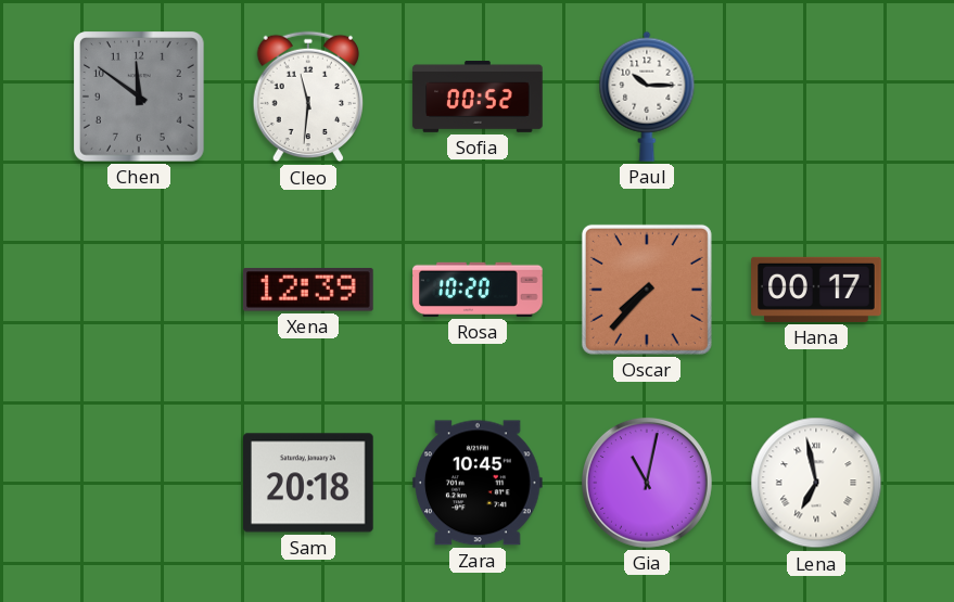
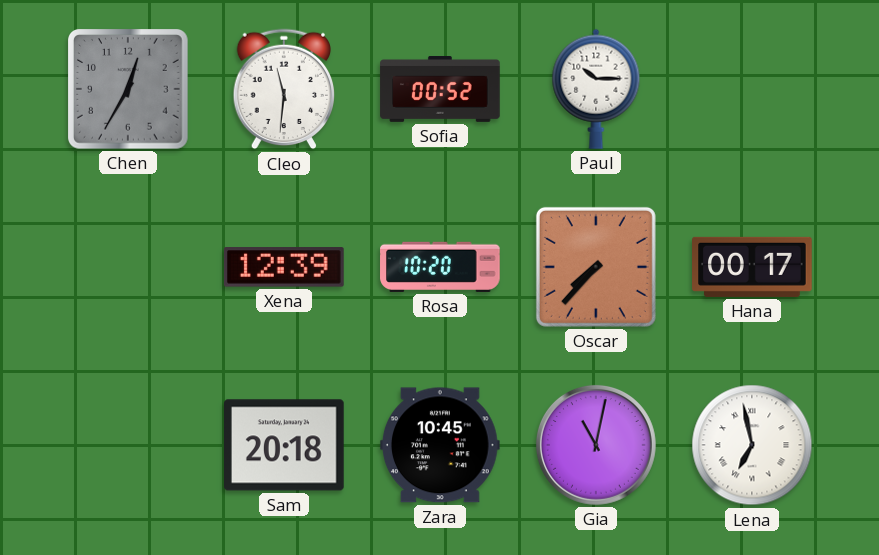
Chen: 11:51 -> 12:35 (129, 90)
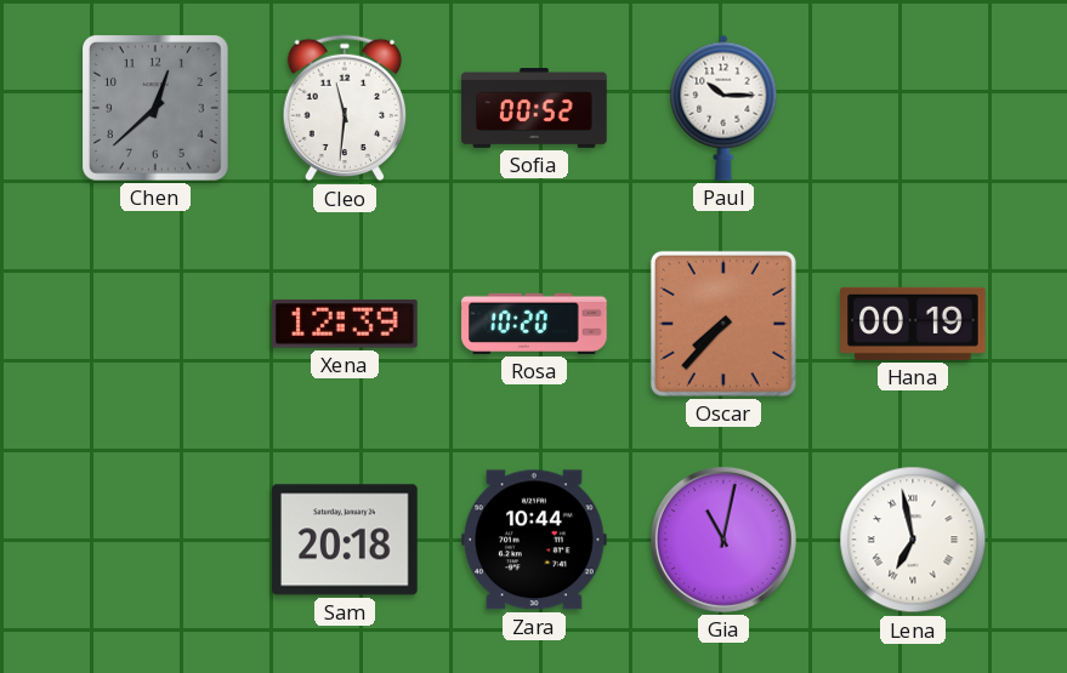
Chen: 12:35 -> 12:38 (157, 109)
Hana: 00:17 -> 00:19 (913, 324)
Zara: 10:45 -> 10:44 (535, 540)
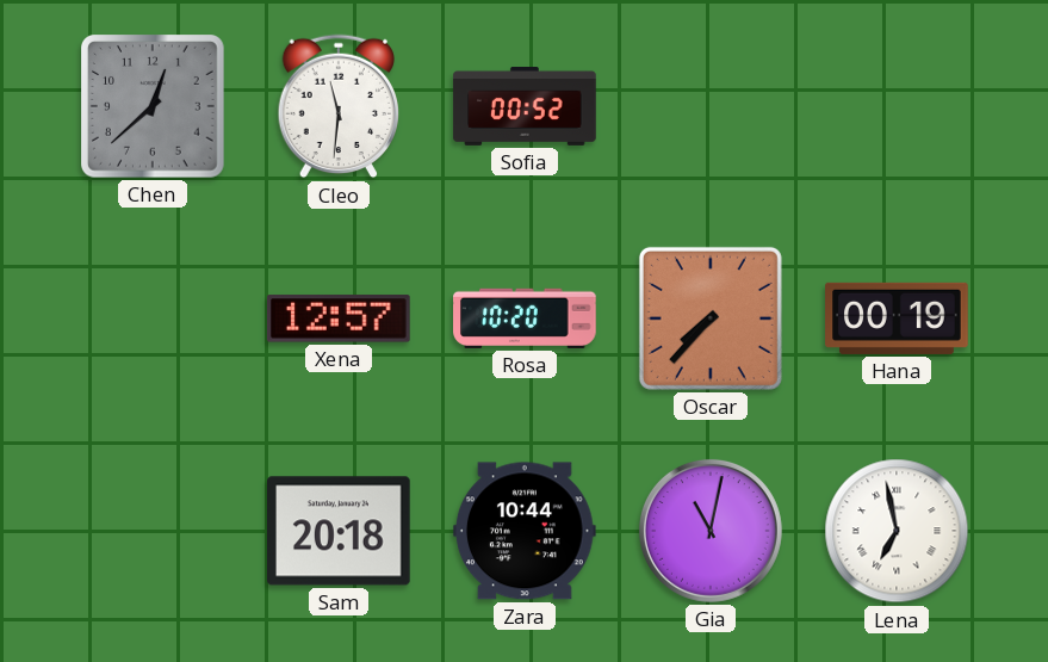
Paul: 10:15 -> none (723, 108)
Xena: 12:39 -> 12:57 (339, 318)
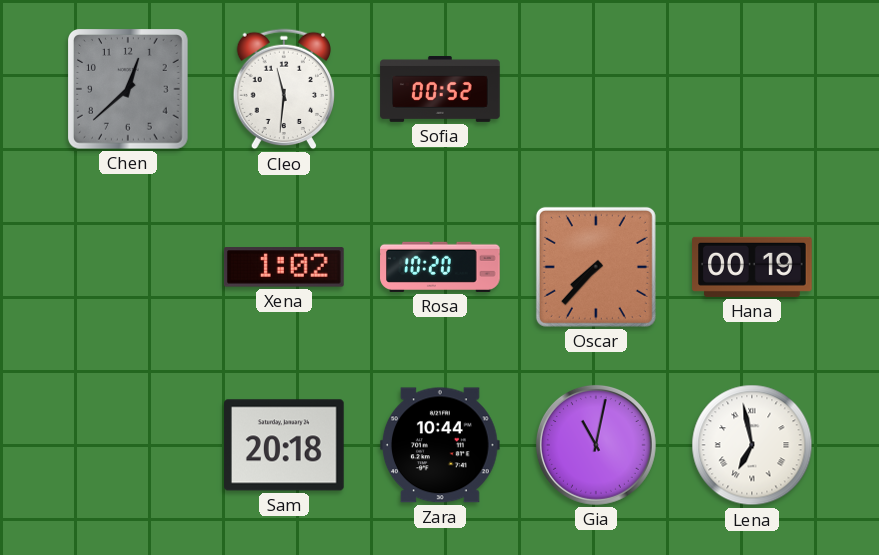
Xena: 12:57 -> 1:02 (284, 267)
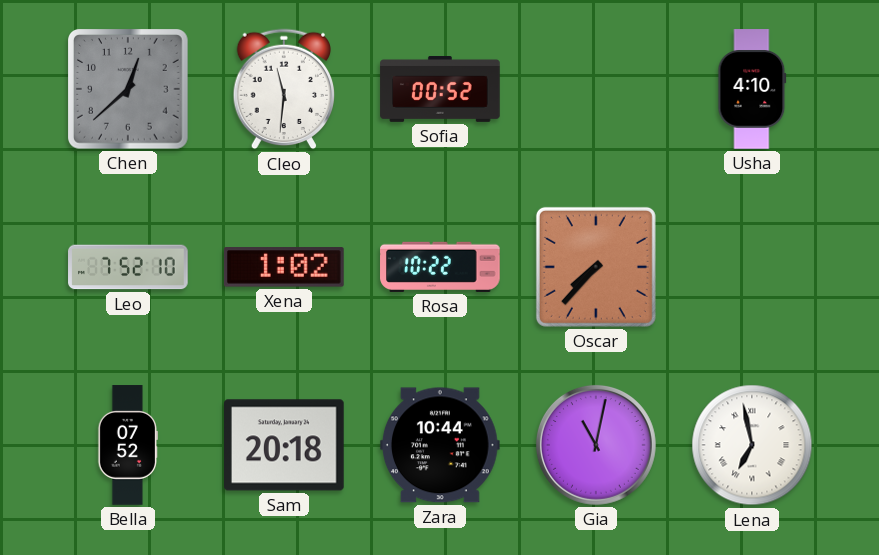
Usha: none -> 4:10 (752, 89)
Leo: none -> 7:52 (128, 267)
Rosa: 10:20 -> 10:22 (440, 267)
Hana: 00:19 -> none (752, 267)
Bella: none -> 07:52 (128, 445)
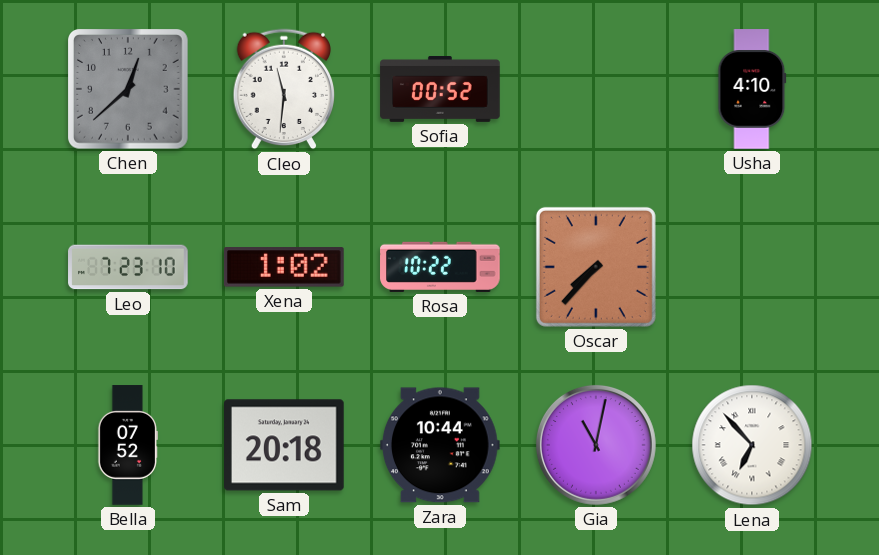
Leo: 7:52 -> 7:23 (128, 267)
Lena: 6:58 -> 6:53 (752, 445)
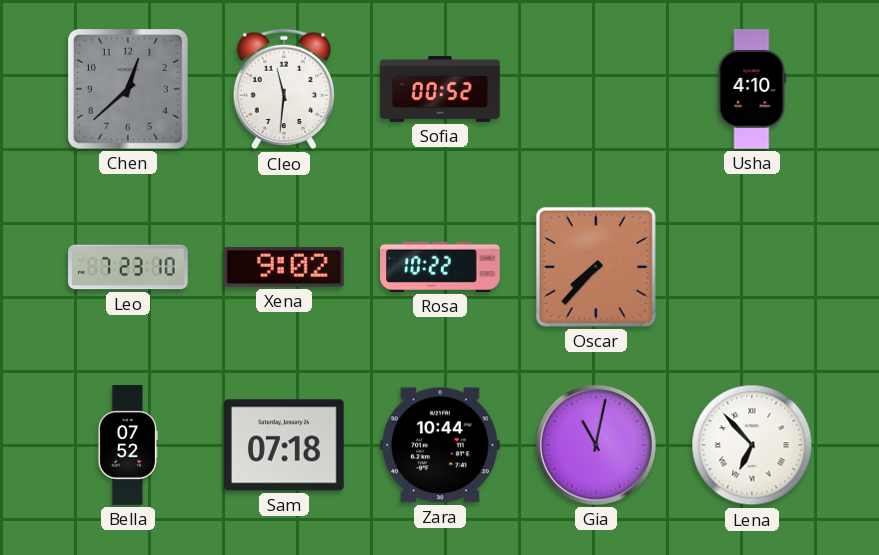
Xena: 1:02 -> 9:02 (284, 267)
Sam: 20:18 -> 07:18 (285, 445)
